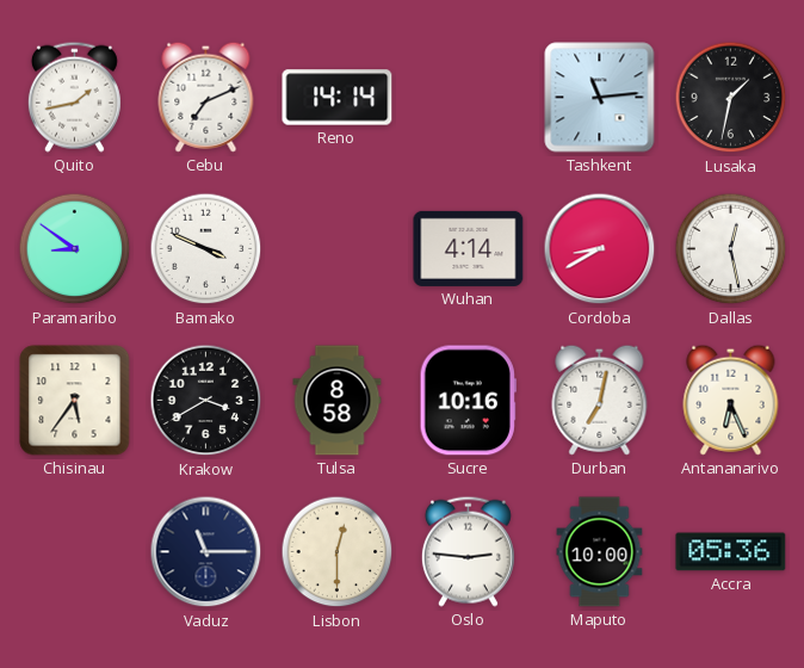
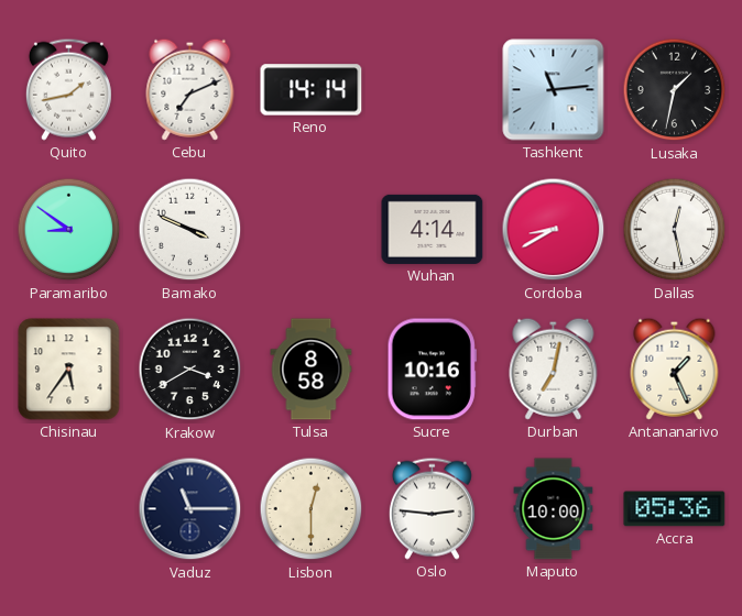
Antananarivo: 6:26 -> 1:26 (675, 369)
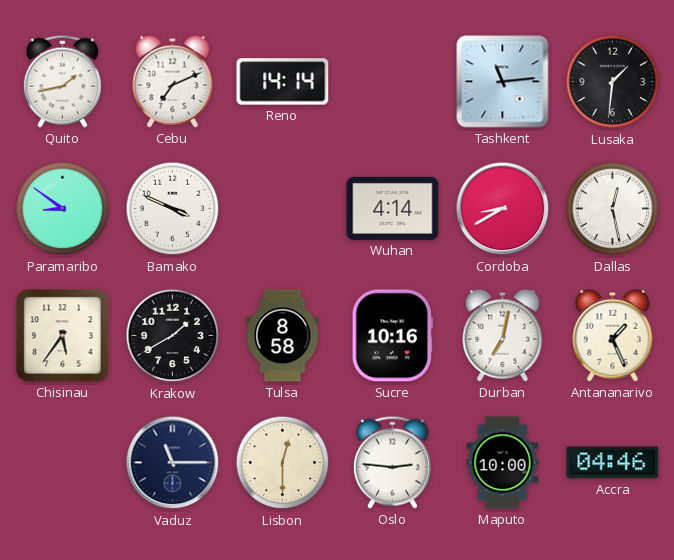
Lusaka: 1:32 -> 1:31 (613, 82)
Krakow: 3:40 -> 1:40 (173, 336)
Accra: 05:36 -> 04:46 (613, 463)
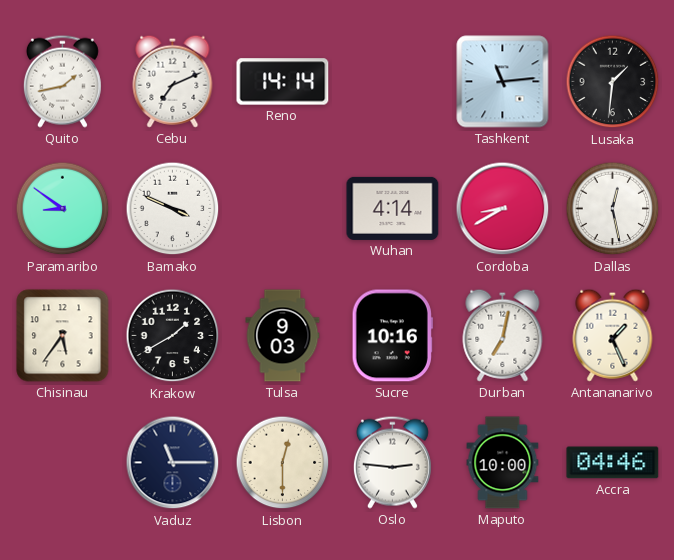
Tulsa: 8:58 -> 9:03 (283, 336)
